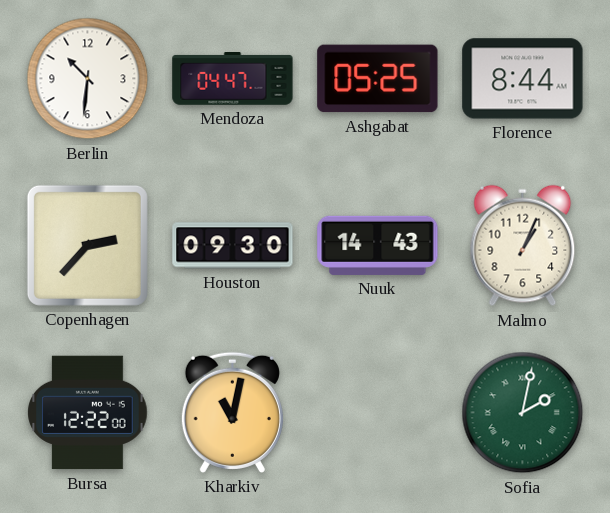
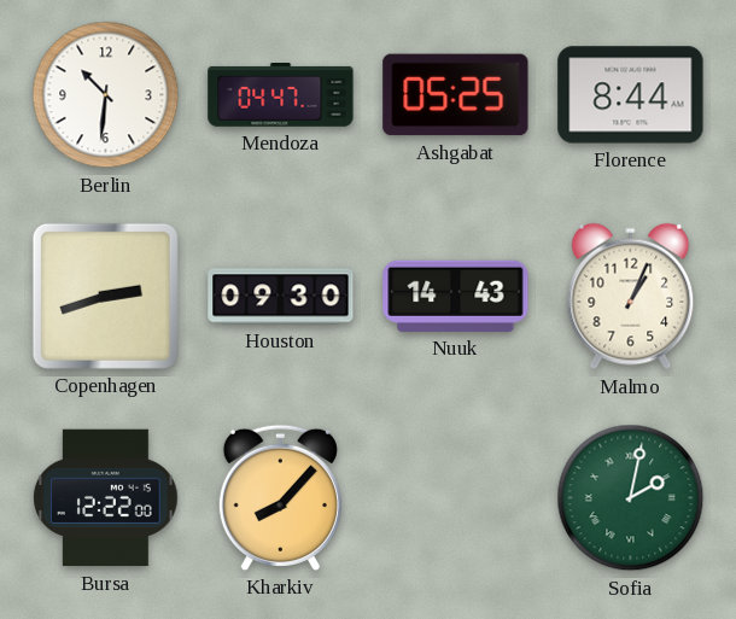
Copenhagen: 2:37 -> 2:42 (105, 296)
Kharkiv: 11:02 -> 8:07 (280, 497)
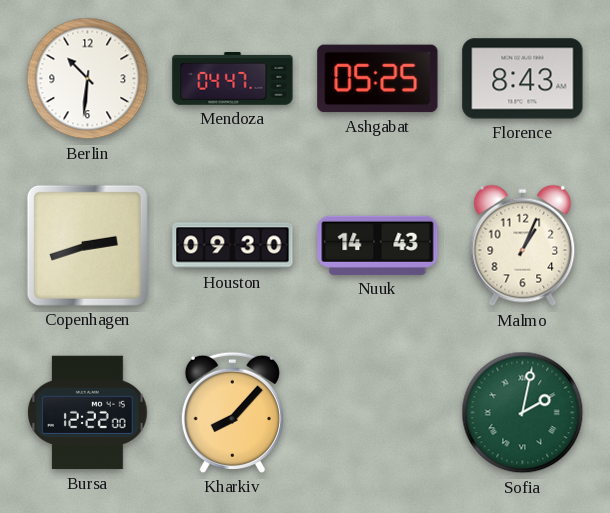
Florence: 8:44 -> 8:43 (523, 79)
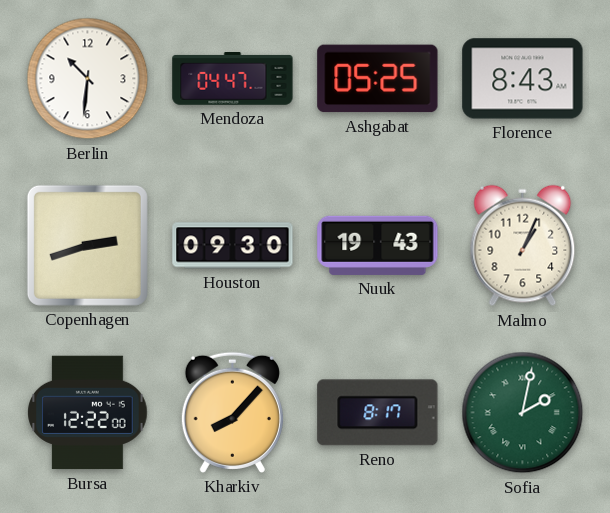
Nuuk: 14:43 -> 19:43 (378, 245)
Reno: none -> 8:17 (378, 413)
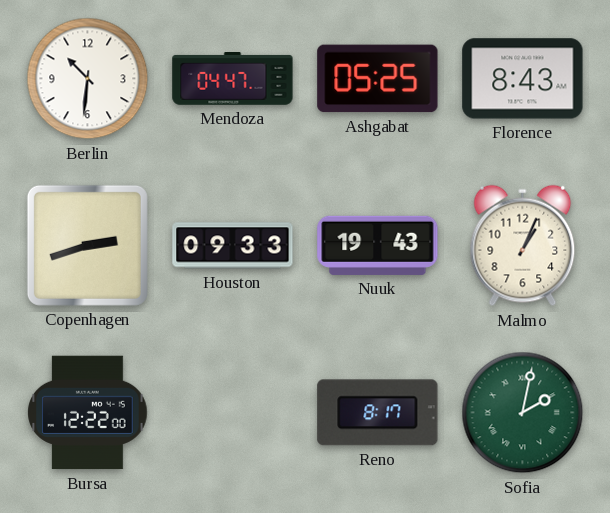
Houston: 09:30 -> 09:33 (233, 246)
Kharkiv: 8:07 -> none (232, 412)
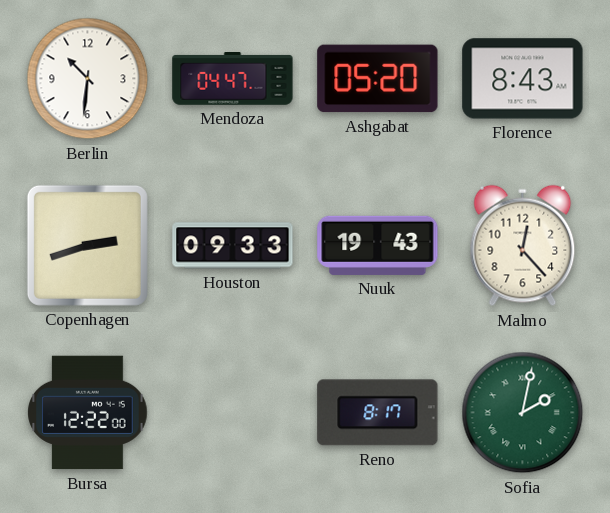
Ashgabat: 05:25 -> 05:20 (378, 79)
Malmo: 1:04 -> 12:23 (523, 246)
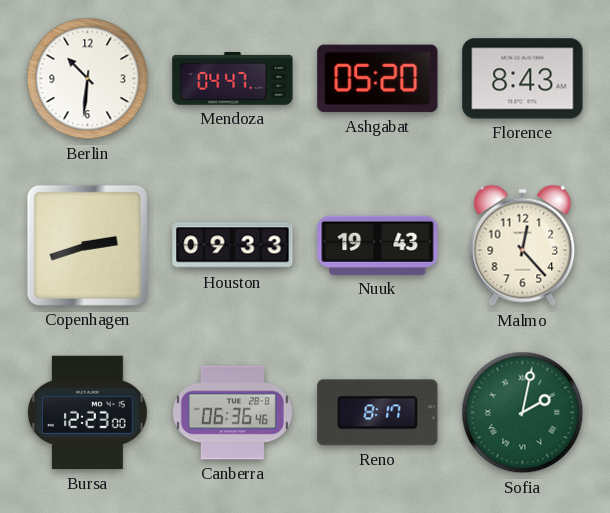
Bursa: 12:22 -> 12:23 (88, 413)
Canberra: none -> 06:36 (232, 413)
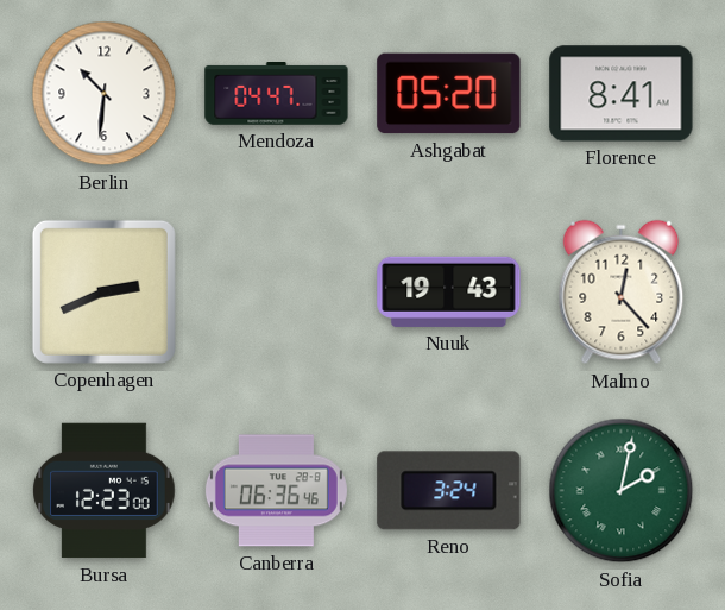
Florence: 8:43 -> 8:41 (622, 94)
Copenhagen: 2:42 -> 2:41 (103, 291)
Houston: 09:33 -> none (233, 246)
Reno: 8:17 -> 3:24 (449, 491)
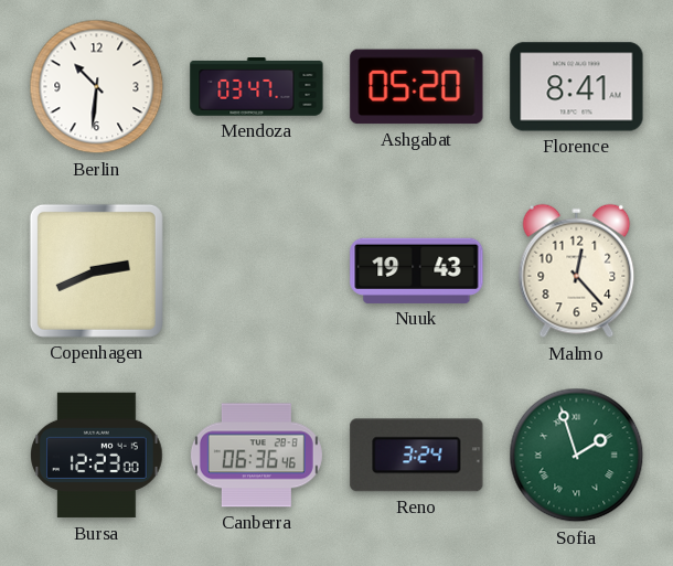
Mendoza: 04:47 -> 03:47 (257, 87)
Sofia: 2:02 -> 1:57 (577, 456)
